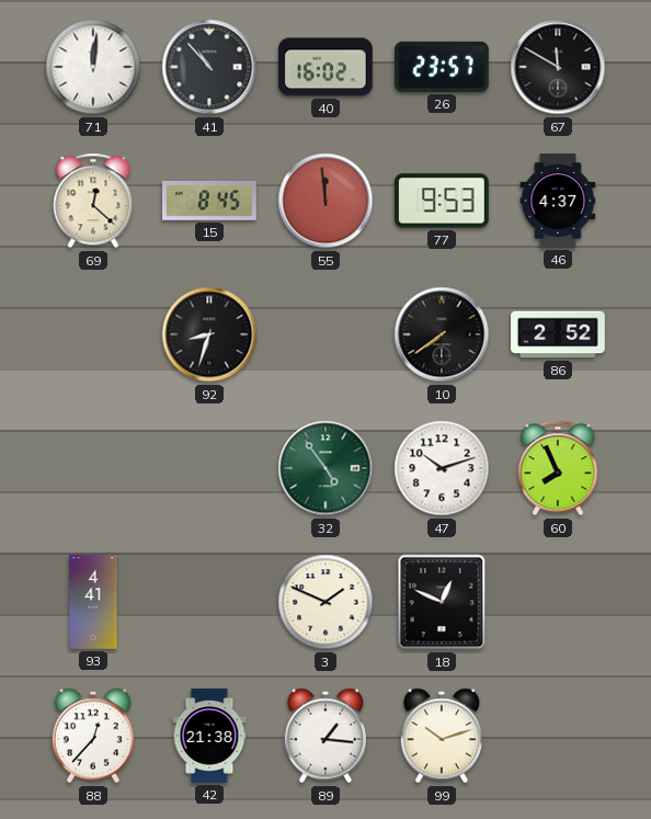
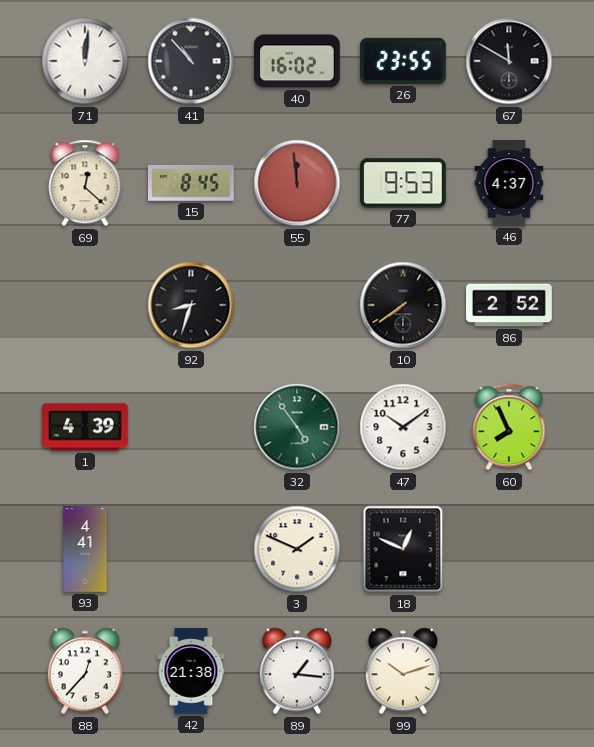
26: 23:57 -> 23:55 (404, 61)
1: none -> 4:39 (86, 427)
47: 10:12 -> 10:09 (403, 427)
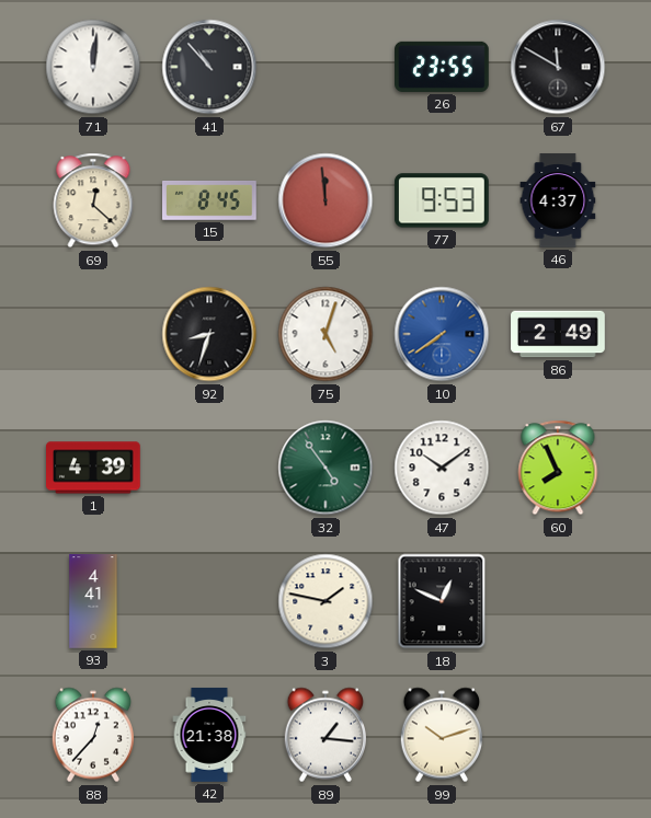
40: 16:02 -> none (298, 61)
75: none -> 5:03 (325, 334)
10 dial: black -> blue (442, 334)
86: 2:52 -> 2:49 (558, 334)
3: 1:49 -> 1:47 (325, 601)
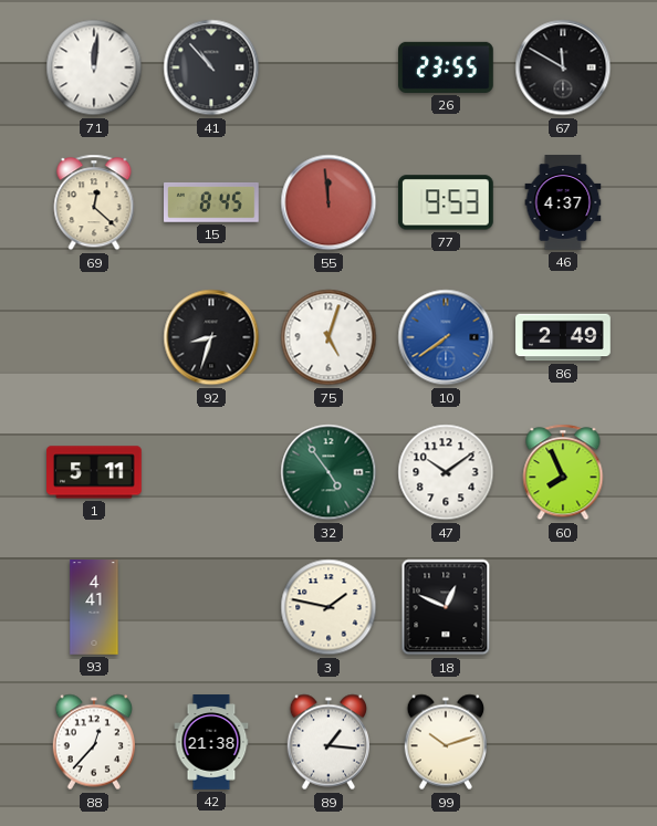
1: 4:39 -> 5:11 (95, 472)
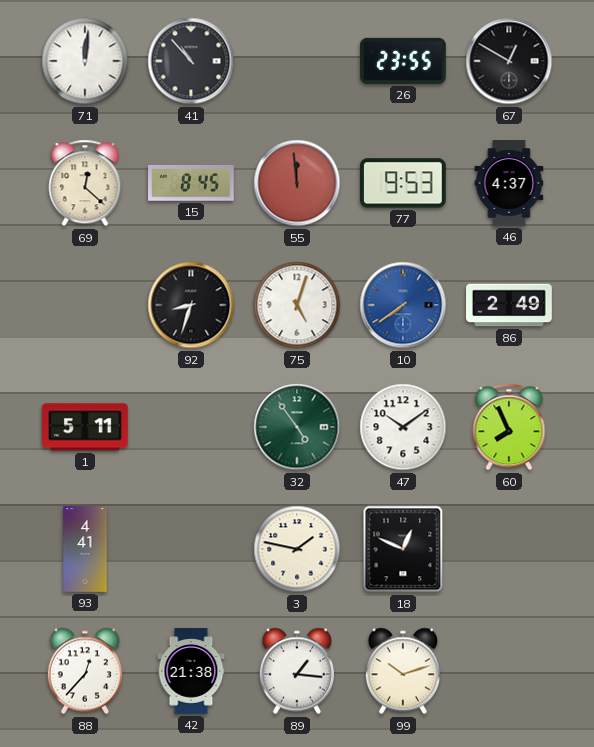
67: 11:50 -> 12:50 (509, 61)
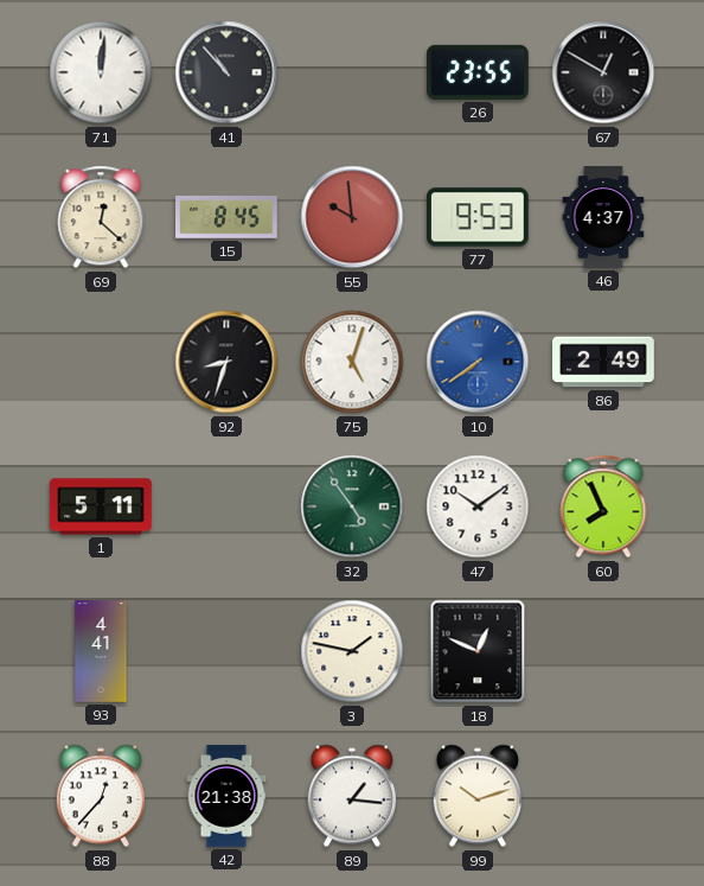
55: 11:59 -> 9:59 (352, 217)
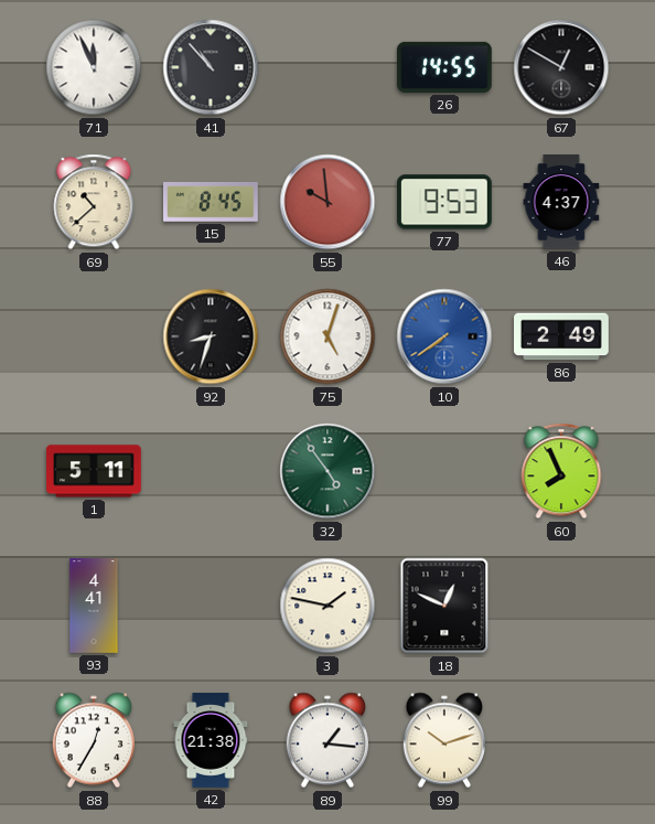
71: 12:01 -> 11:56 (94, 67)
26: 23:55 -> 14:55 (445, 67)
69: 12:22 -> 10:38 (94, 202)
47: 10:09 -> none (478, 506)
88: 12:37 -> 12:35 (93, 740)
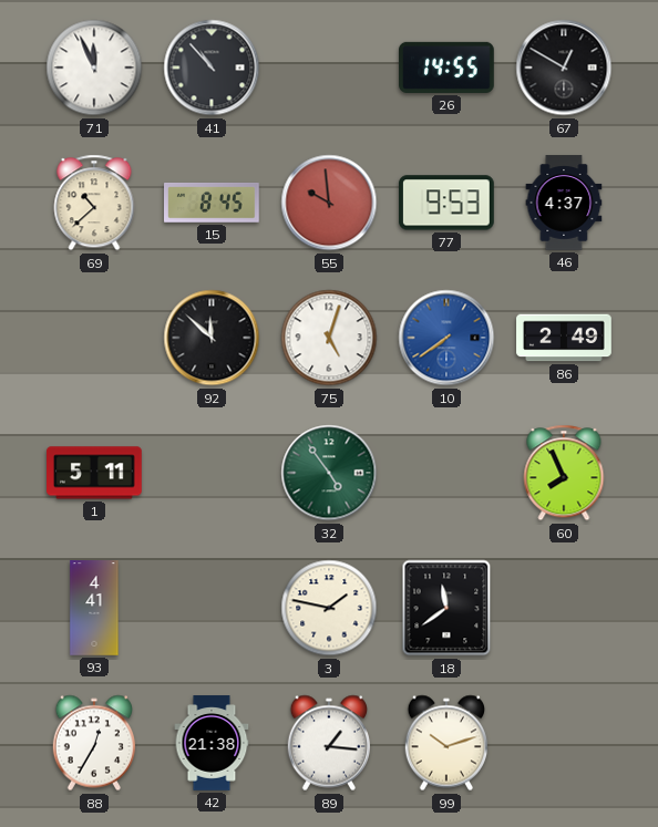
92: 8:33 -> 11:52 (212, 338)
18: 12:49 -> 11:39 (446, 608)
